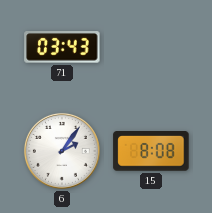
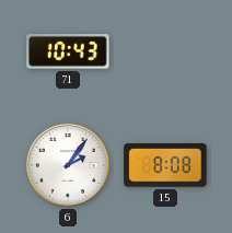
71: 03:43 -> 10:43 (68, 51)
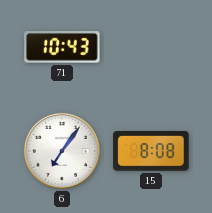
6: 2:06 -> 7:06 (62, 151)
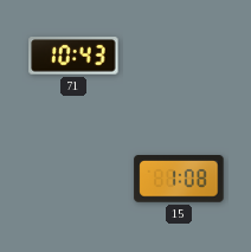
6: 7:06 -> none (62, 151)
15: 8:08 -> 1:08 (179, 179)
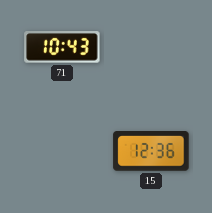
15: 1:08 -> 12:36 (151, 151)
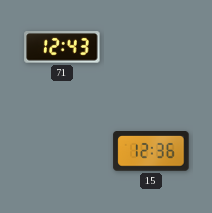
71: 10:43 -> 12:43 (62, 47)
